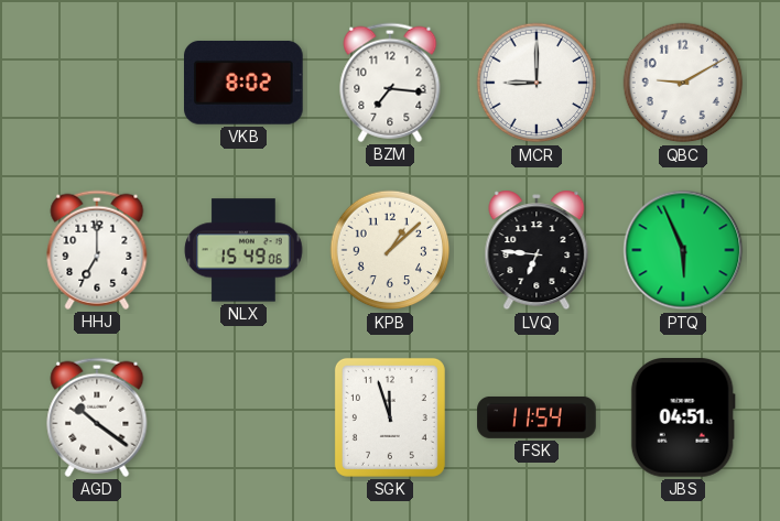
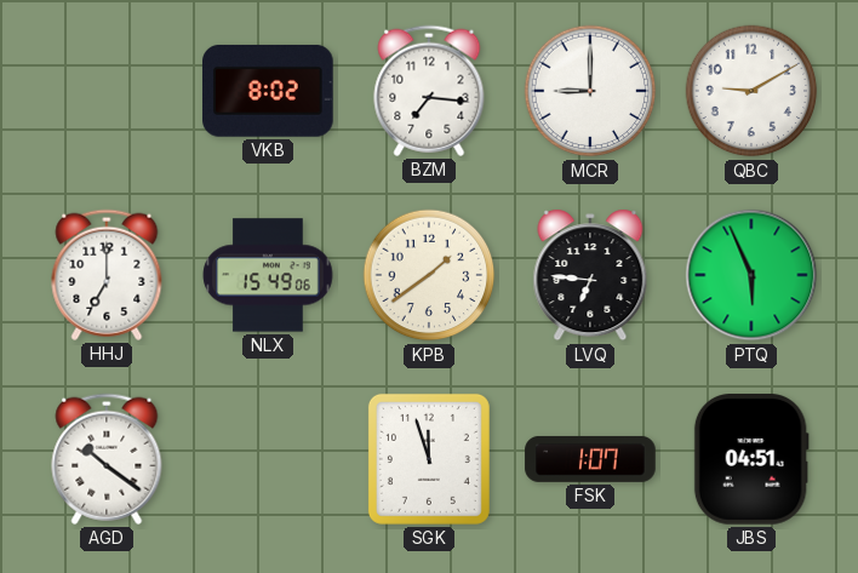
KPB: 1:08 -> 1:39 (429, 275)
FSK: 11:54 -> 1:07 (590, 459)
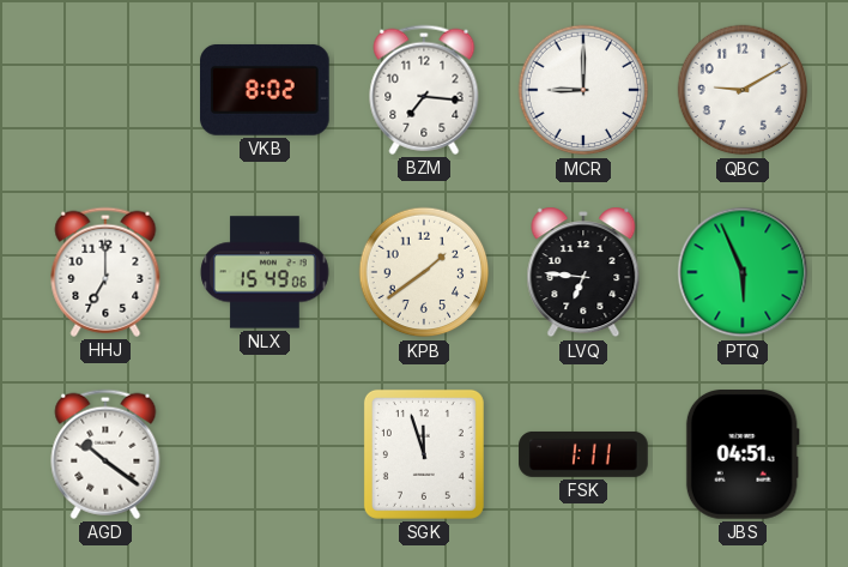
FSK: 1:07 -> 1:11 (583, 454)
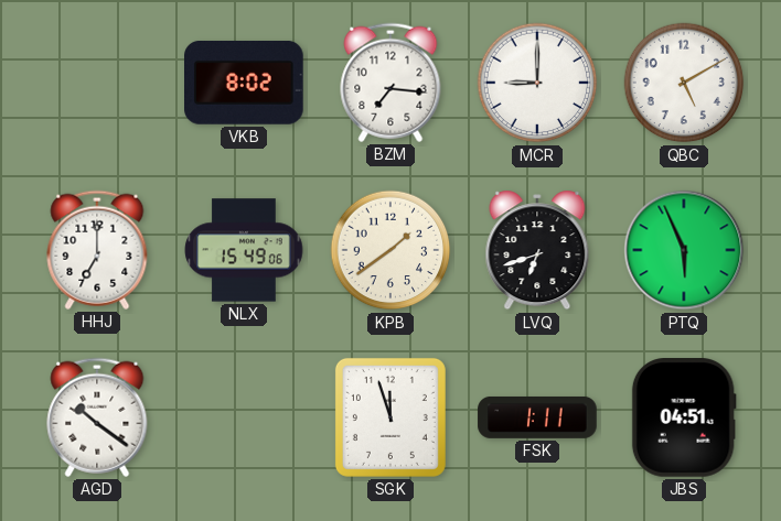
QBC: 9:10 -> 5:10 (684, 83)
LVQ: 6:46 -> 6:42 (537, 250)
